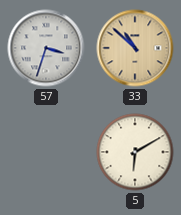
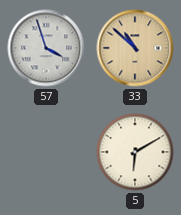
57: 3:33 -> 3:57 (46, 48)
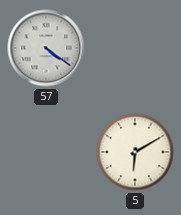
57: 3:57 -> 4:21 (46, 48)
33: 10:52 -> none (135, 48)
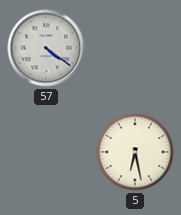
5: 6:10 -> 6:28 (135, 152)
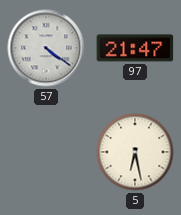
97: none -> 21:47 (135, 48)
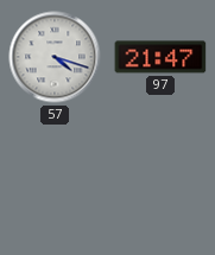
57: 4:21 -> 4:18 (55, 57)
5: 6:28 -> none (135, 152)
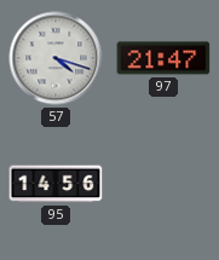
95: none -> 14:56 (56, 184)
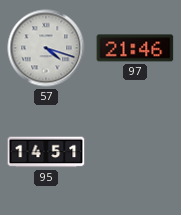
97: 21:47 -> 21:46 (135, 48)
95: 14:56 -> 14:51 (46, 152)
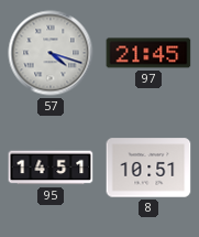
97: 21:46 -> 21:45 (148, 53)
8: none -> 10:51 (148, 168)
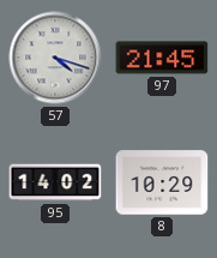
95: 14:51 -> 14:02 (55, 182)
8: 10:51 -> 10:29 (162, 182)
